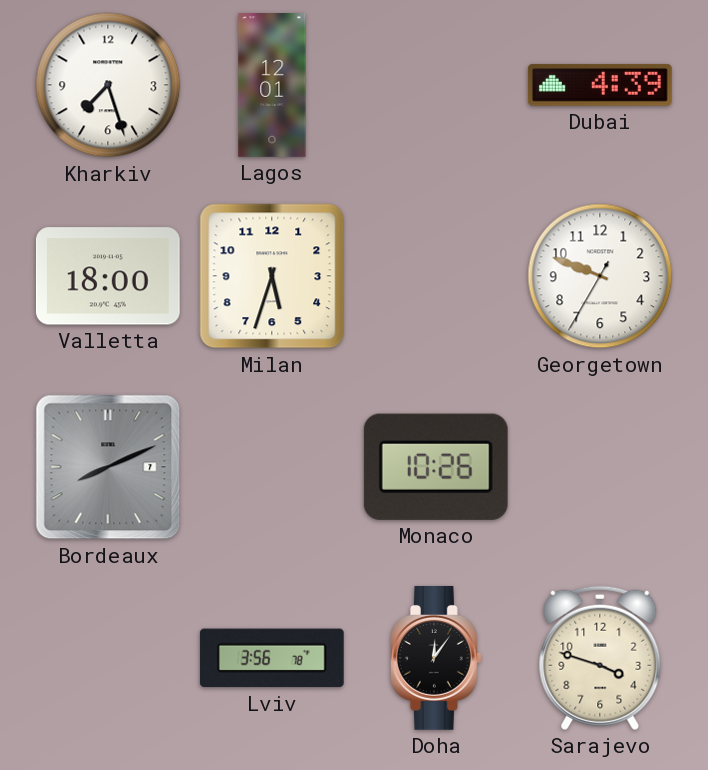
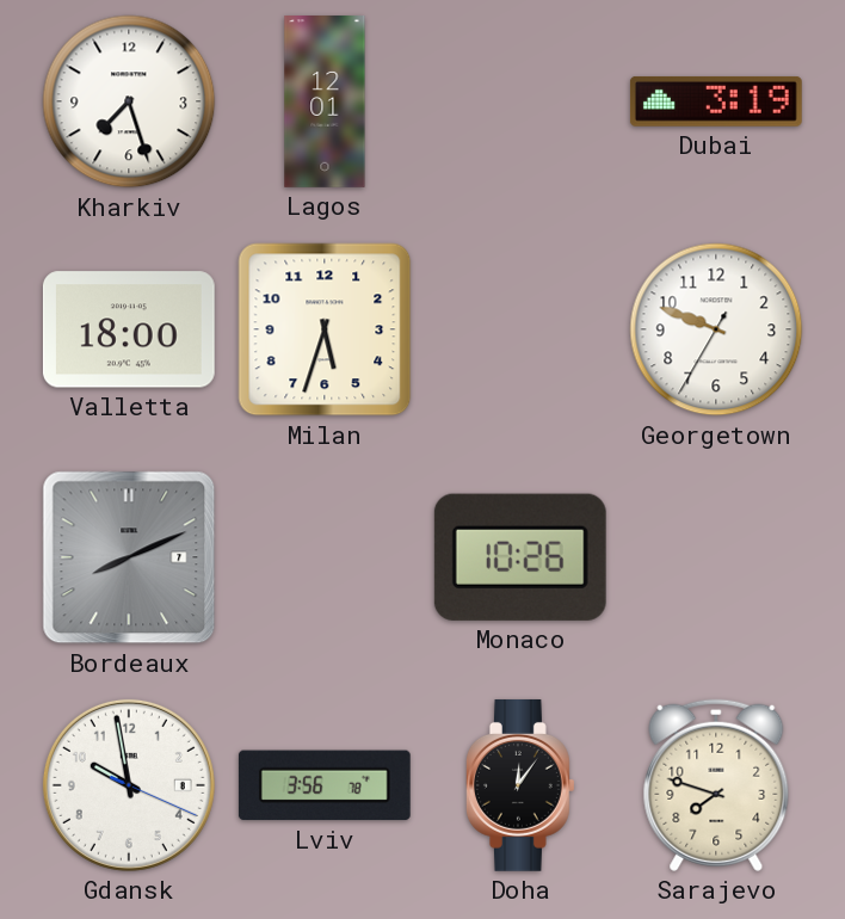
Dubai: 4:39 -> 3:19 (716, 101)
Gdansk: none -> 9:58 (129, 785)
Sarajevo: 3:48 -> 7:48 (716, 785)
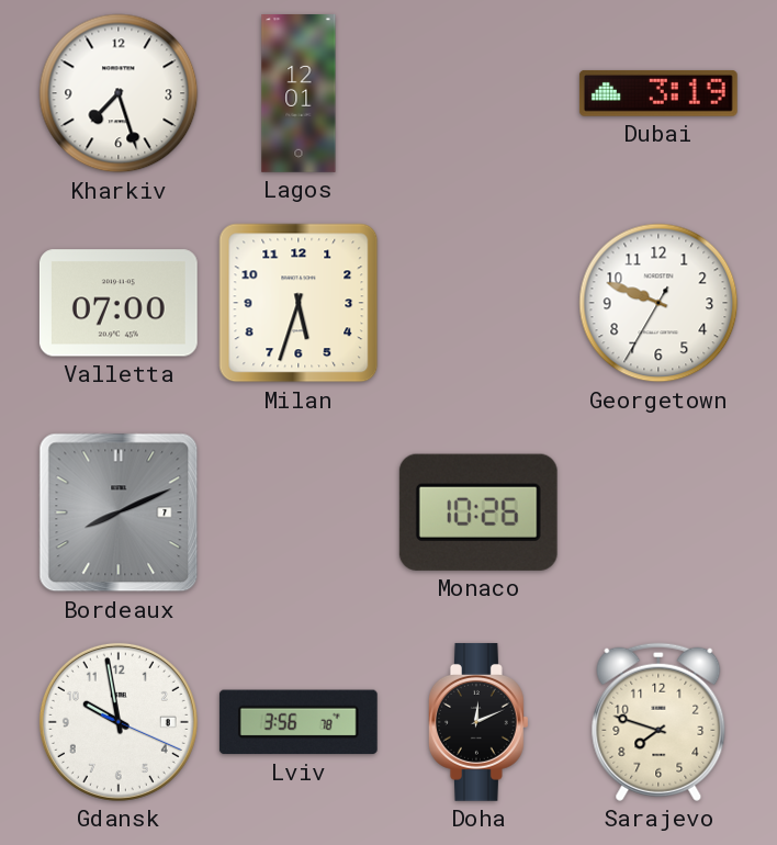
Valletta: 18:00 -> 07:00 (119, 303)
Doha: 12:06 -> 12:11 (478, 722)
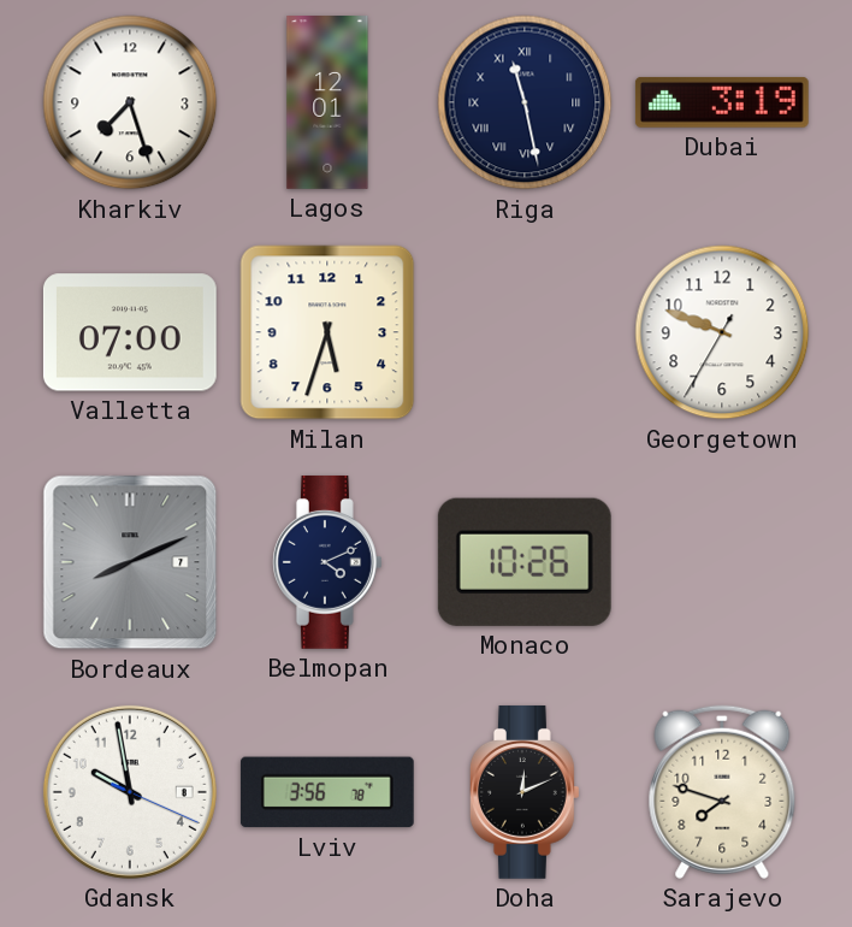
Riga: none -> 11:28 (525, 102)
Belmopan: none -> 4:11 (327, 562)
